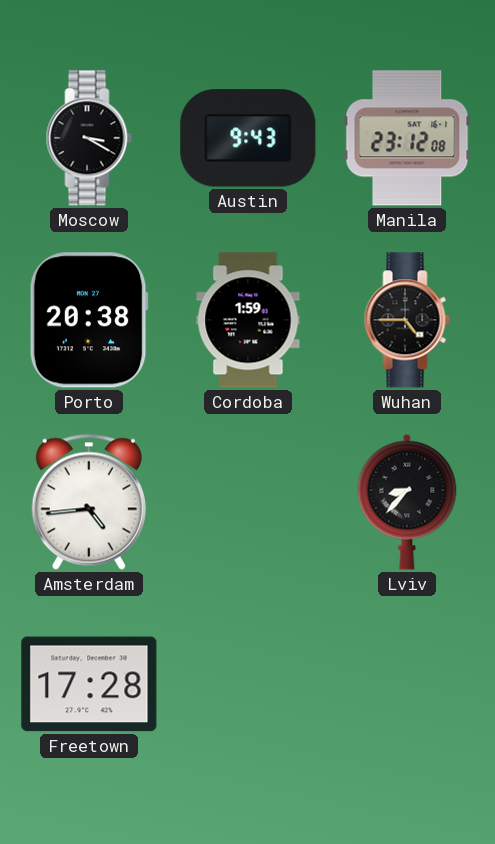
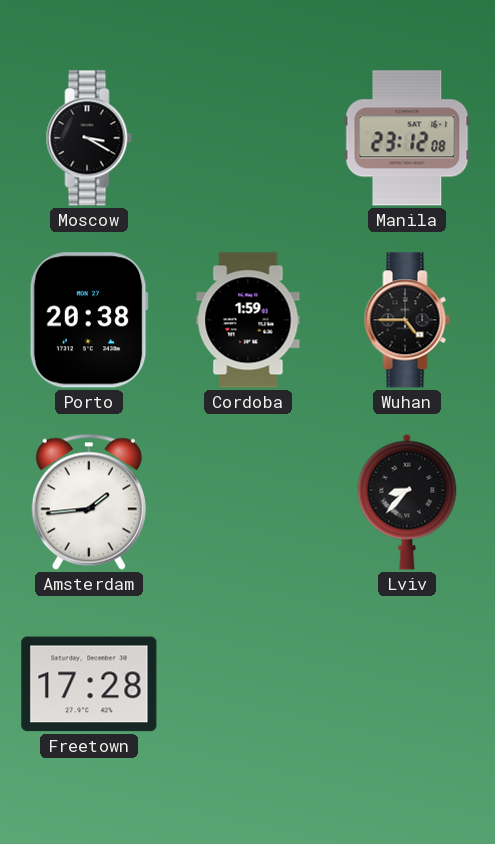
Austin: 9:43 -> none (248, 138)
Amsterdam: 4:44 -> 1:44 (89, 502)
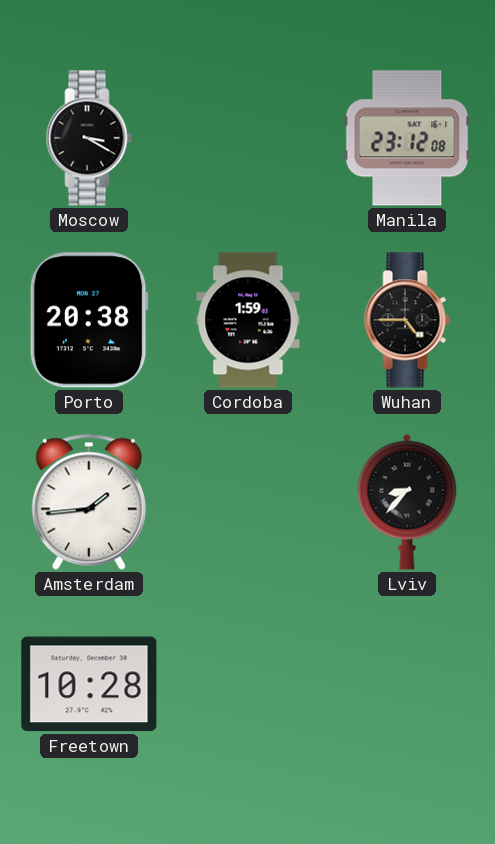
Freetown: 17:28 -> 10:28 (89, 684)
